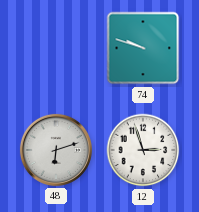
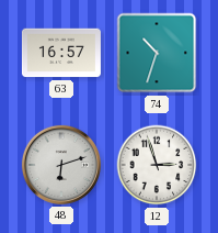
63: none -> 16:57 (61, 53)
74: 9:48 -> 10:33 (157, 53)
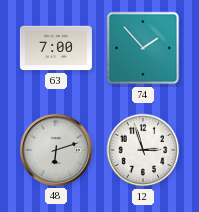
63: 16:57 -> 7:00 (56, 48)
74: 10:33 -> 1:53 (143, 48)
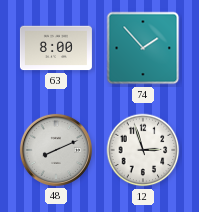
63: 7:00 -> 8:00 (56, 48)
48: 6:12 -> 8:11 (56, 150)
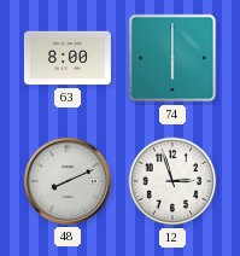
74: 1:53 -> 6:00 (172, 58)
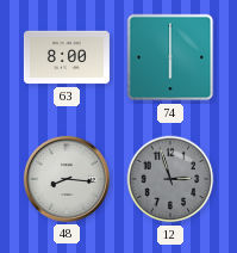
48: 8:11 -> 8:16 (67, 179)
12 dial: white -> grey (170, 179)
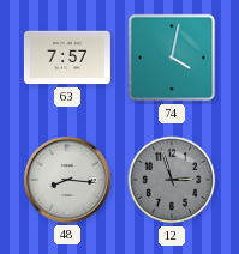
63: 8:00 -> 7:57 (67, 58)
74: 6:00 -> 4:02 (172, 58)
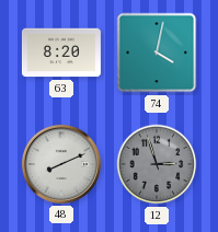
63: 7:57 -> 8:20 (61, 53)
48: 8:16 -> 8:11 (61, 164)
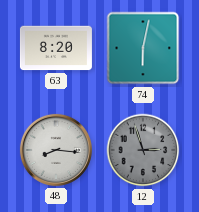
74: 4:02 -> 6:02 (143, 48)
48: 8:11 -> 8:16 (56, 150)
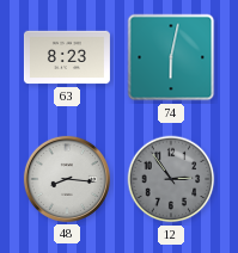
63: 8:20 -> 8:23 (67, 57)
12: 2:57 -> 2:54 (171, 179)
